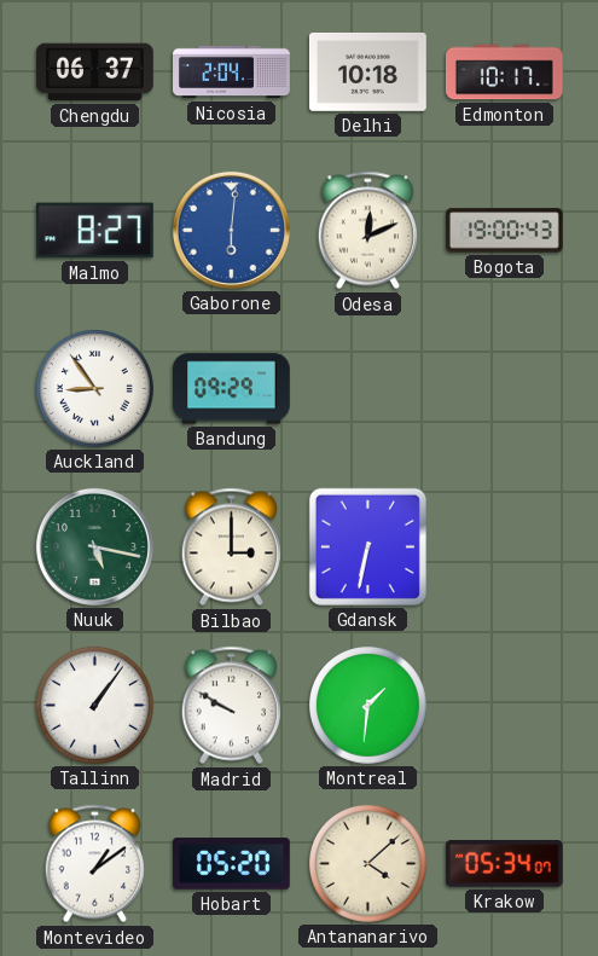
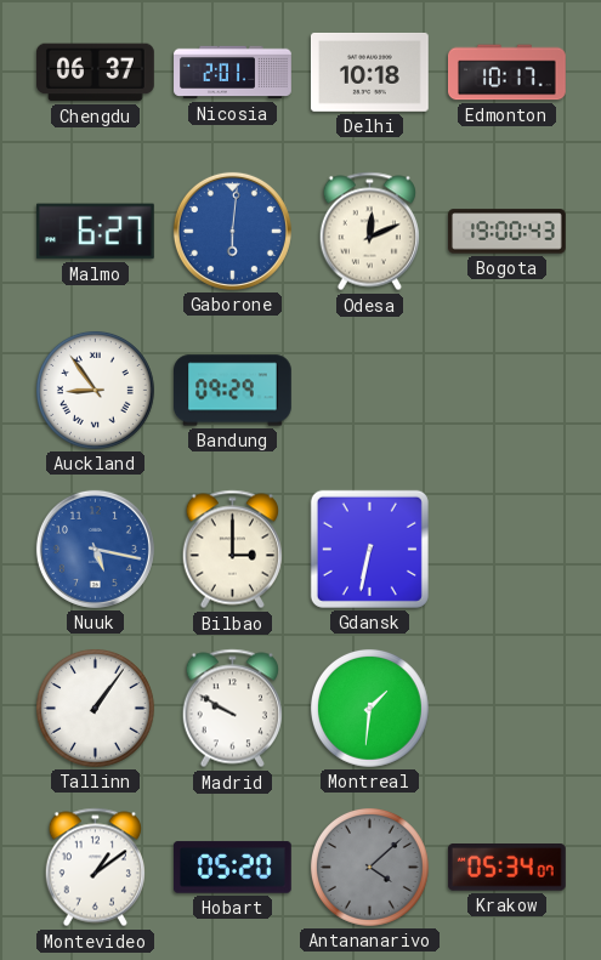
Nicosia: 2:04 -> 2:01 (233, 73)
Malmo: 8:27 -> 6:27 (95, 232)
Nuuk dial: green -> blue (95, 549)
Antananarivo dial: cream -> grey (369, 867)
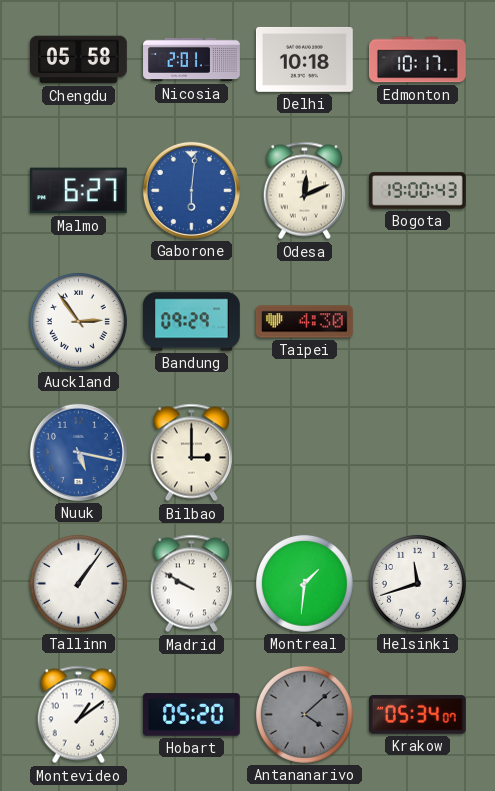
Chengdu: 06:37 -> 05:58 (79, 60)
Auckland: 8:54 -> 2:54 (78, 321)
Taipei: none -> 4:30 (304, 322)
Gdansk: 6:32 -> none (369, 549)
Helsinki: none -> 11:42 (417, 583)
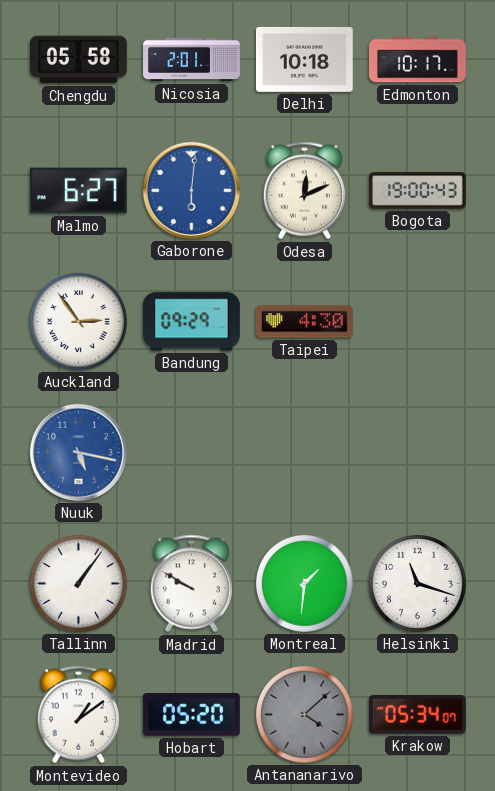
Bilbao: 3:00 -> none (191, 453)
Helsinki: 11:42 -> 11:18 (417, 583)
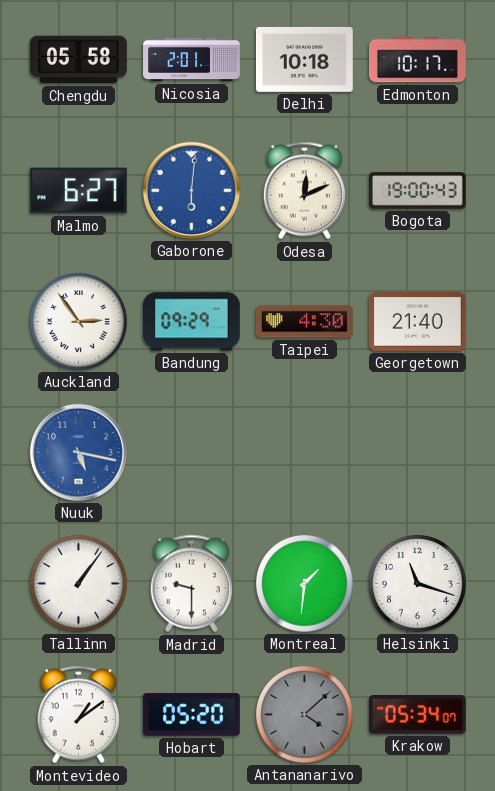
Georgetown: none -> 21:40 (417, 322)
Madrid: 9:50 -> 9:30 (191, 584)
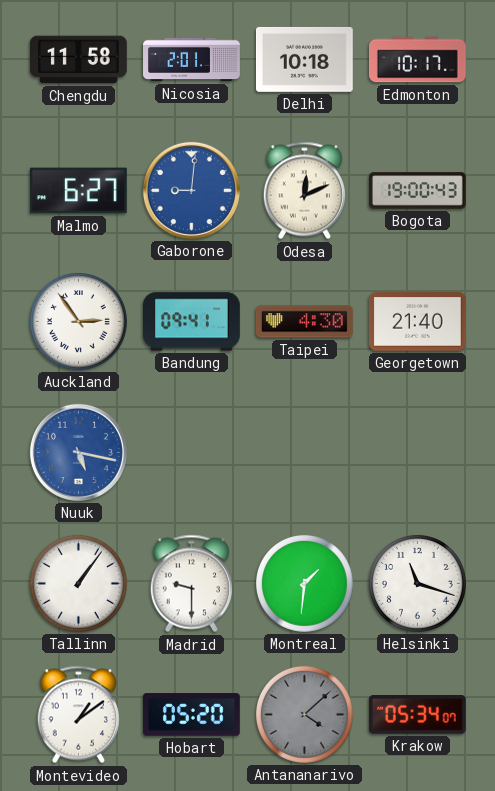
Chengdu: 05:58 -> 11:58 (79, 60)
Gaborone: 6:01 -> 9:01 (191, 190)
Bandung: 09:29 -> 09:41 (192, 322)
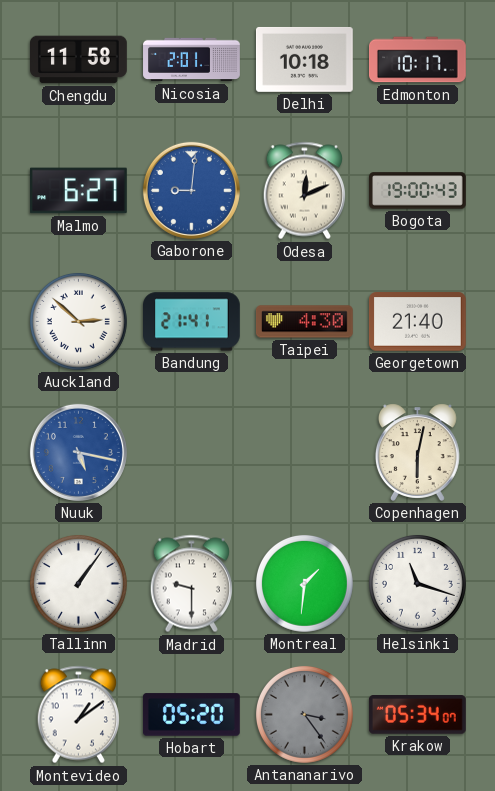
Auckland: 2:54 -> 2:52 (78, 321)
Bandung: 09:41 -> 21:41 (192, 322)
Copenhagen: none -> 6:02 (417, 452)
Antananarivo: 4:08 -> 3:24 (304, 714)
